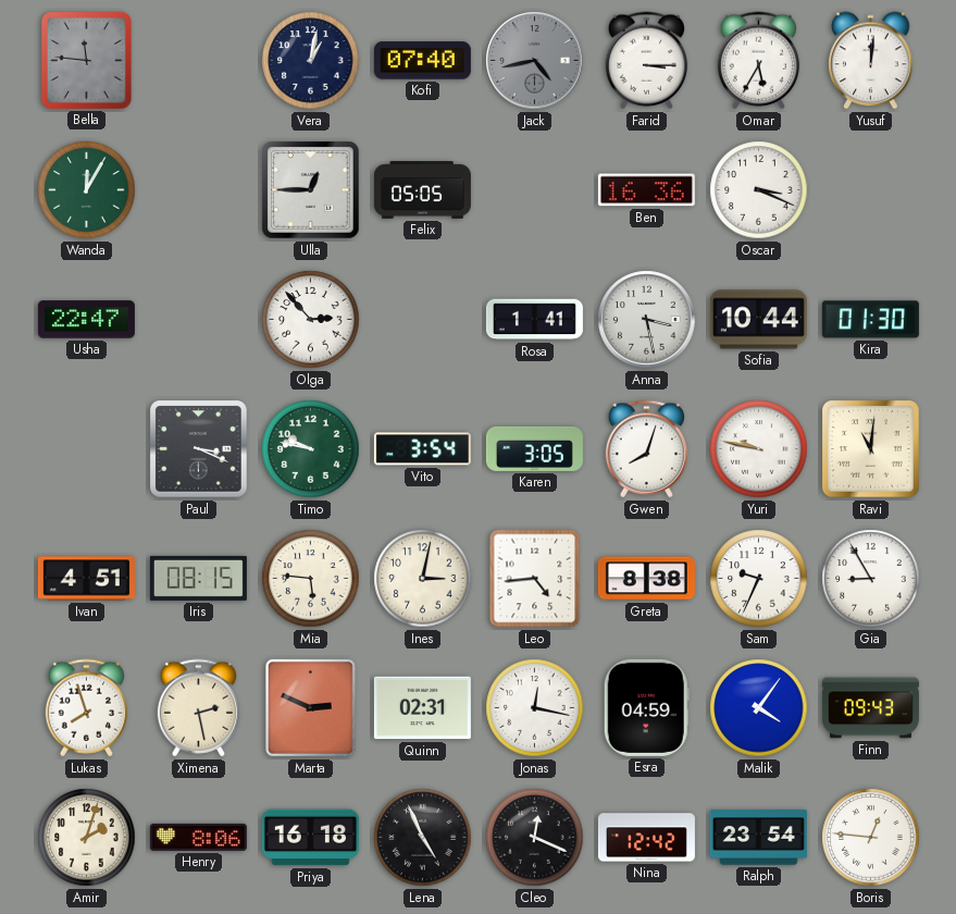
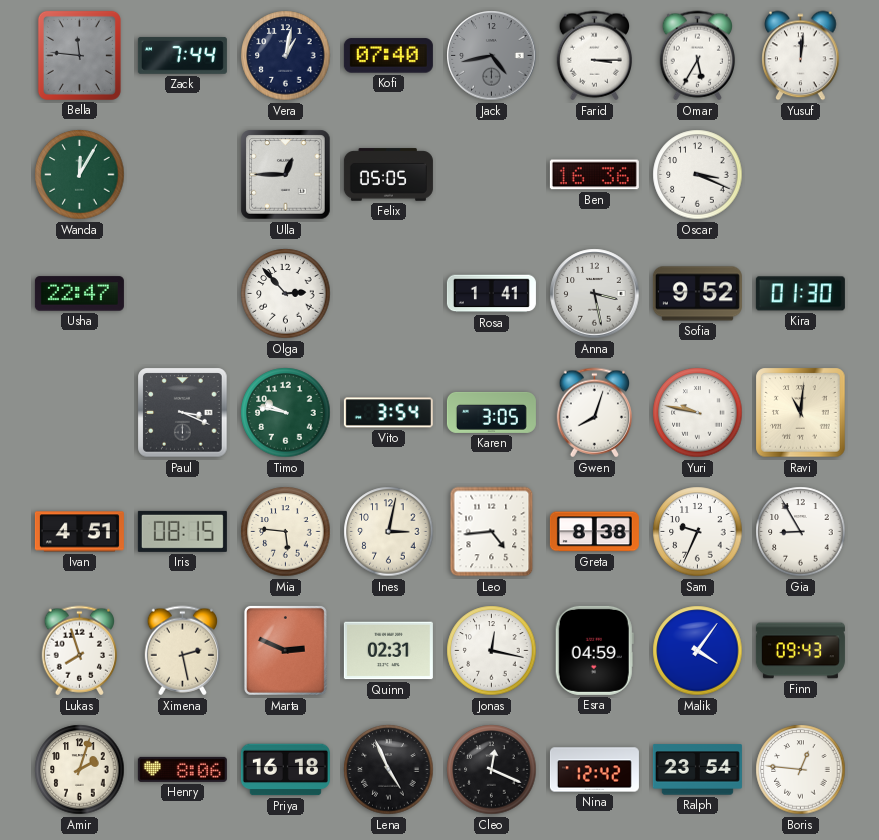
Zack: none -> 7:44 (182, 55)
Sofia: 10:44 -> 9:52 (697, 294)
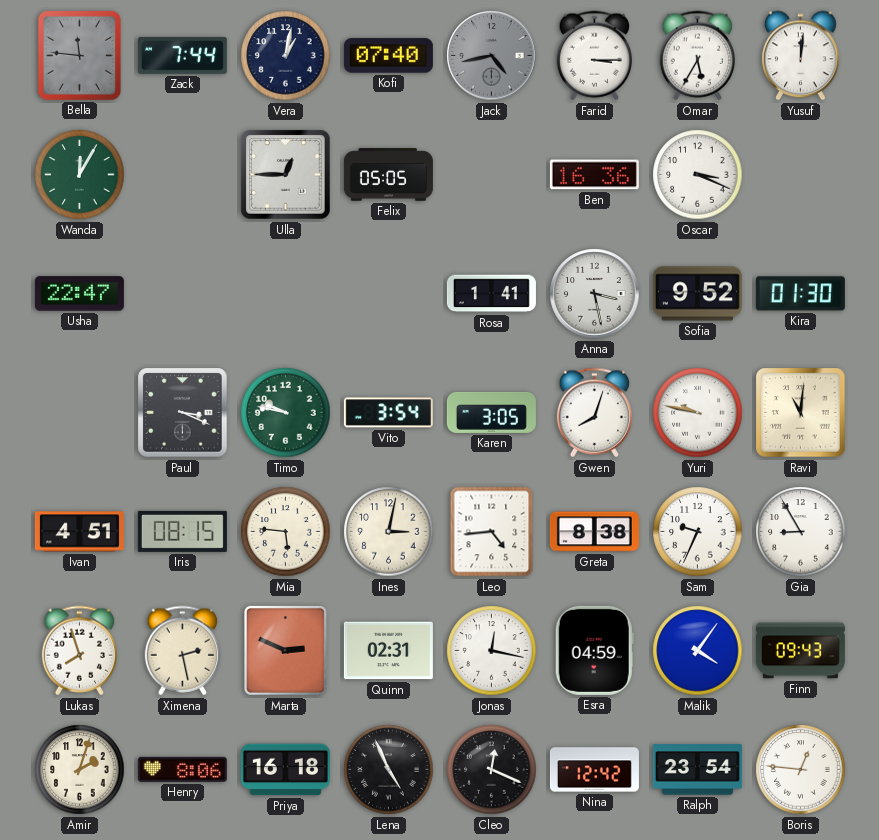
Olga: 2:53 -> none (286, 294)
